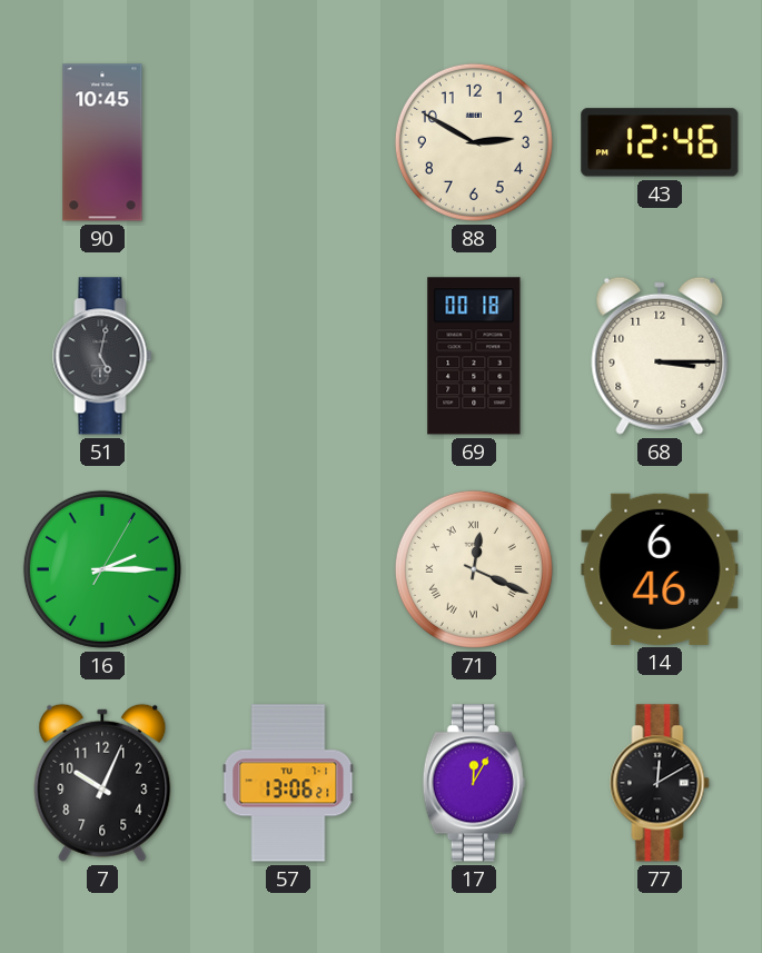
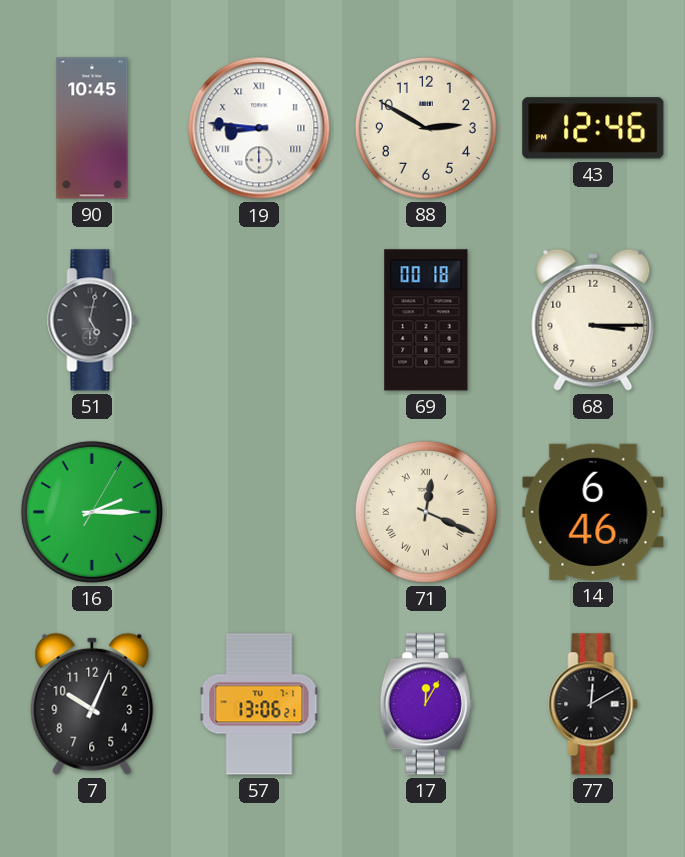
19: none -> 8:46 (259, 128)
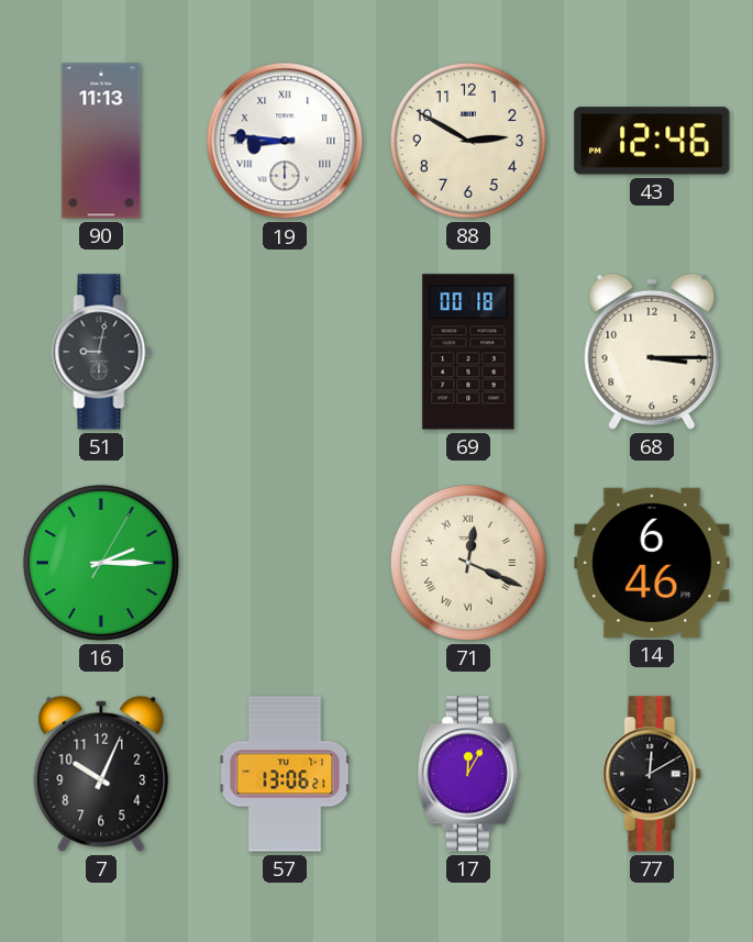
90: 10:45 -> 11:13 (101, 141)
51: 5:02 -> 9:02 (101, 352)
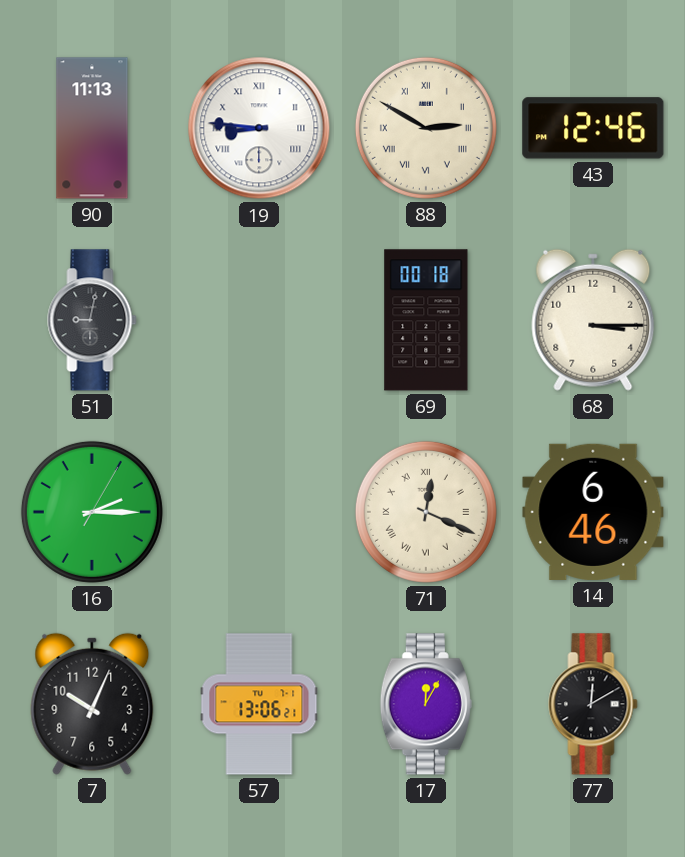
88 numerals: Arabic -> Roman (426, 128)
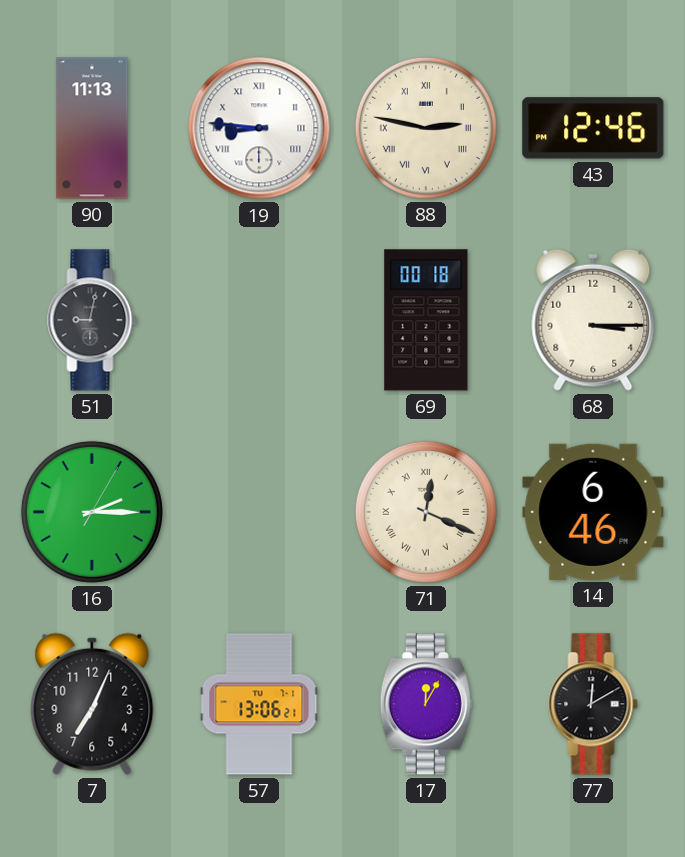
88: 2:50 -> 2:47 (426, 128)
7: 10:04 -> 7:04 (92, 704)
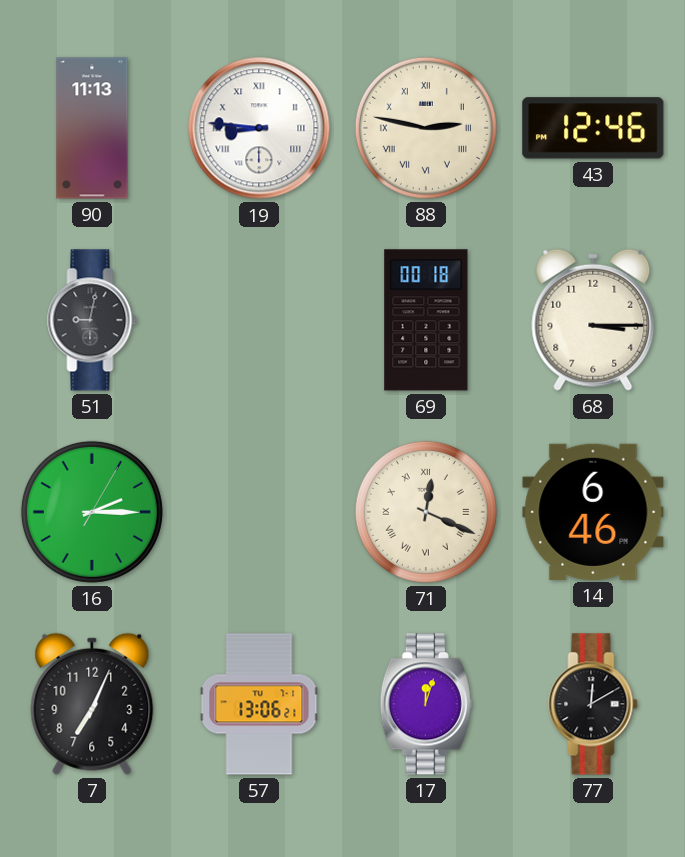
17: 12:05 -> 12:03 (426, 704)
